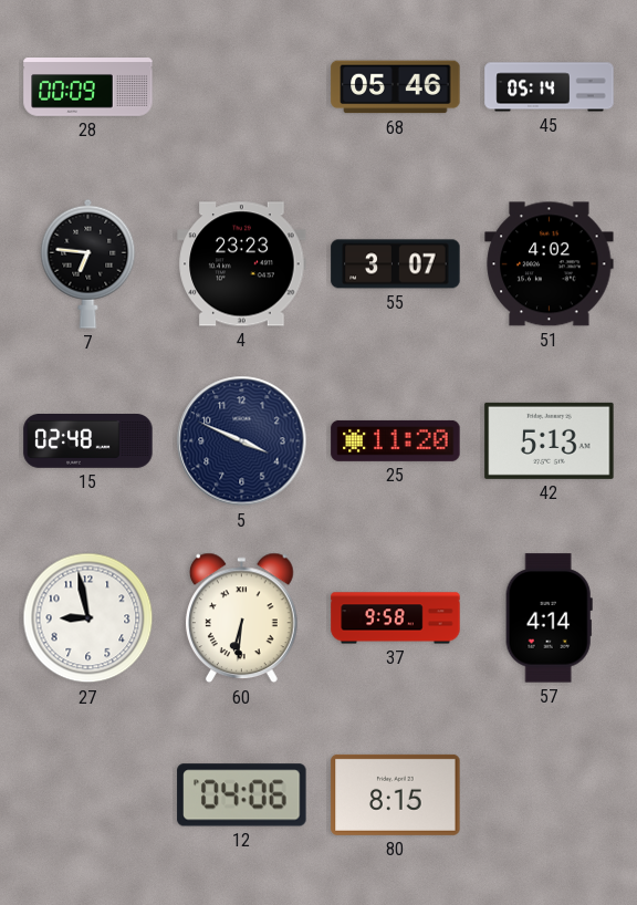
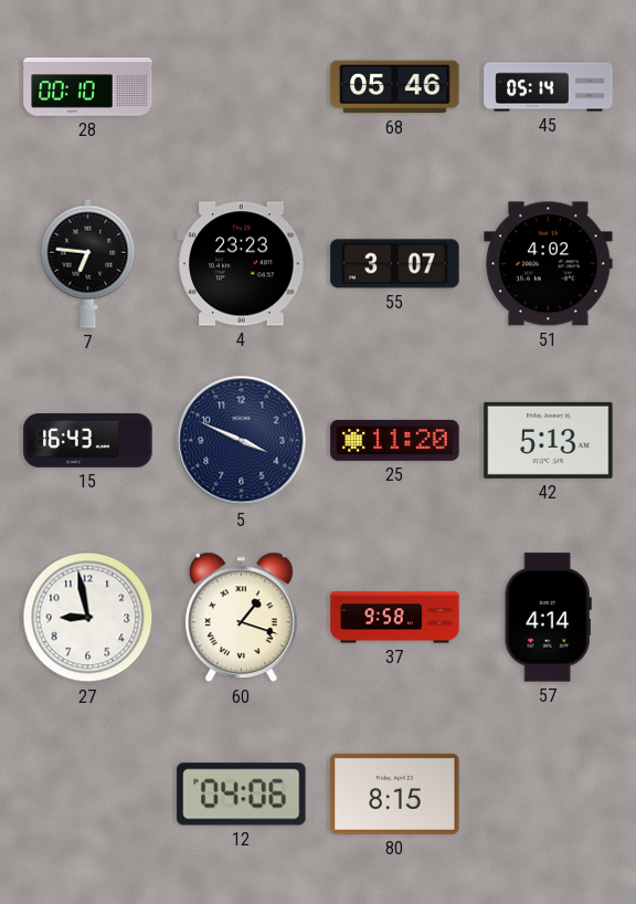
28: 00:09 -> 00:10 (88, 87)
15: 02:48 -> 16:43 (88, 441)
60: 6:31 -> 1:18 (242, 618)
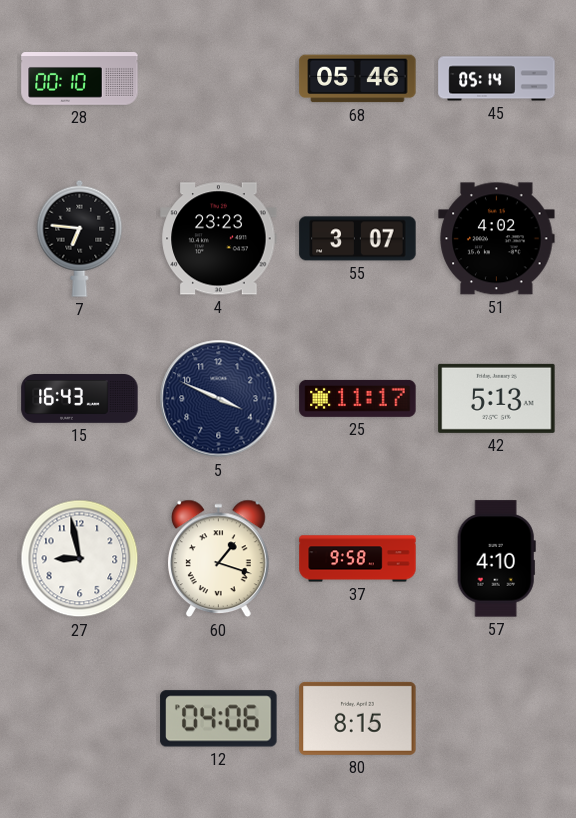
25: 11:20 -> 11:17 (358, 398)
57: 4:14 -> 4:10 (496, 559)
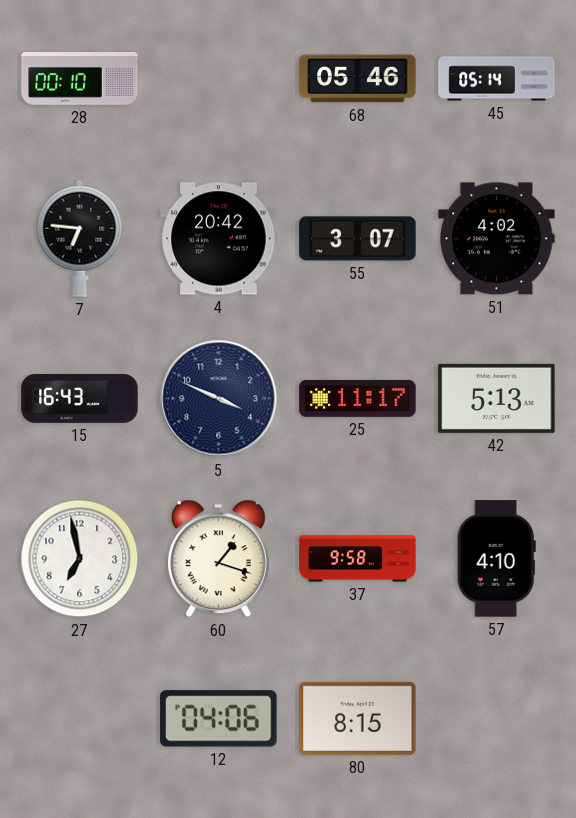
4: 23:23 -> 20:42 (219, 239)
27: 8:58 -> 6:58 (80, 559)
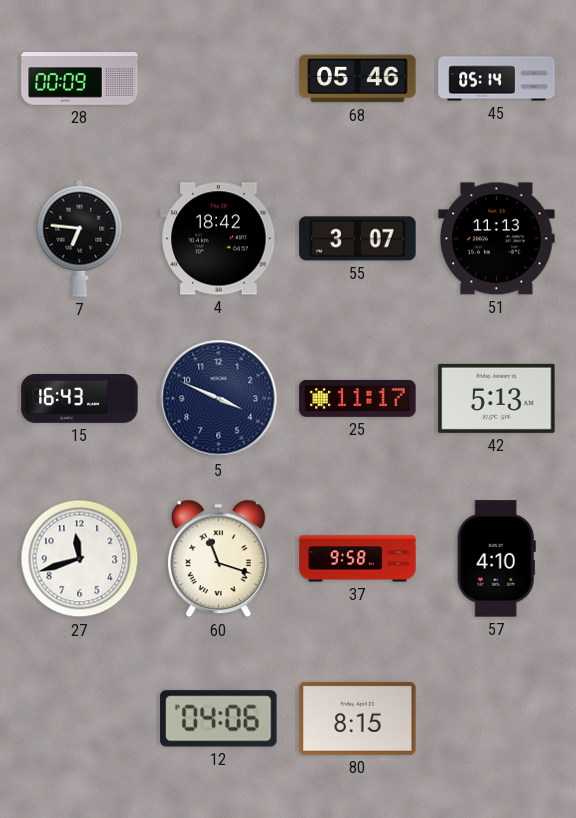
28: 00:10 -> 00:09 (80, 79)
4: 20:42 -> 18:42 (219, 239)
51: 4:02 -> 11:13 (497, 239)
27: 6:58 -> 11:42 (80, 559)
60: 1:18 -> 11:18 (219, 559)
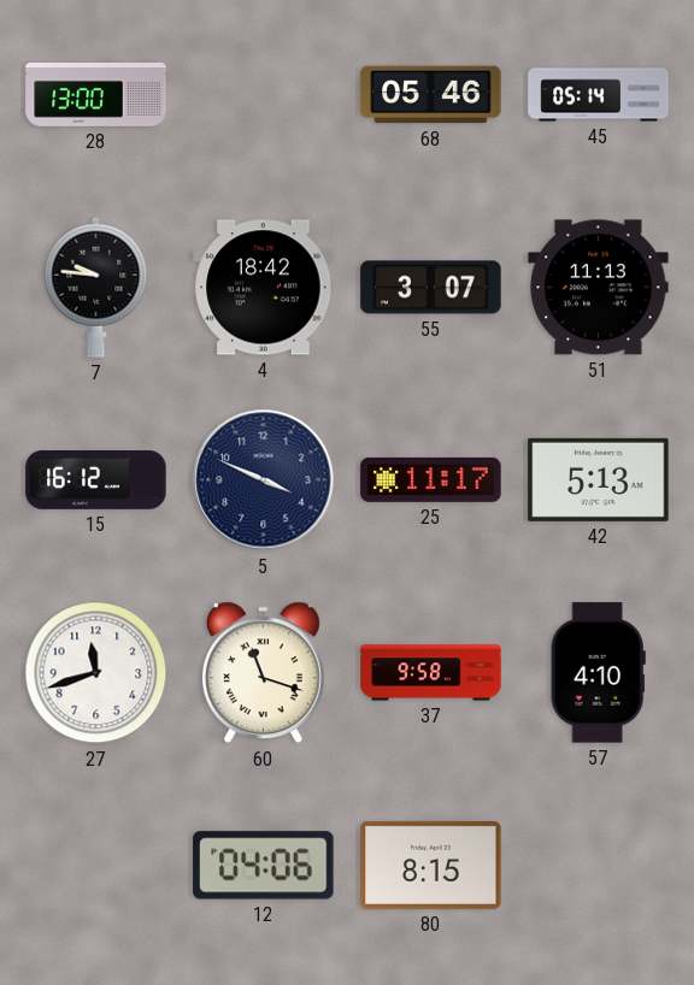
28: 00:09 -> 13:00 (96, 95)
7: 6:46 -> 9:46 (96, 287)
15: 16:43 -> 16:12 (96, 480)
